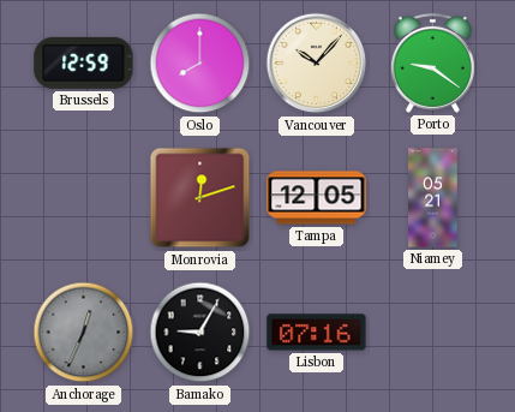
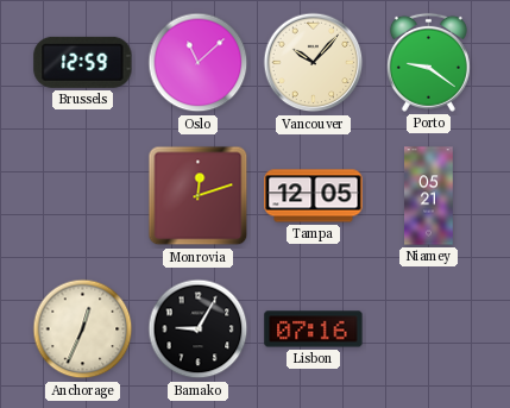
Oslo: 8:00 -> 11:08 (199, 63)
Anchorage dial: grey -> cream (83, 329)
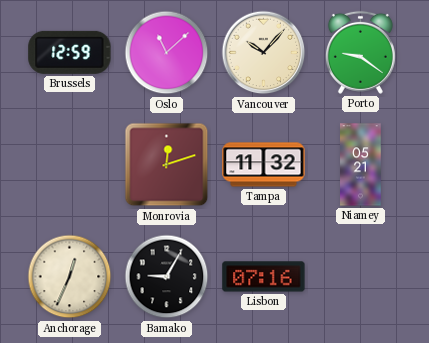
Tampa: 12:05 -> 11:32 (264, 165)
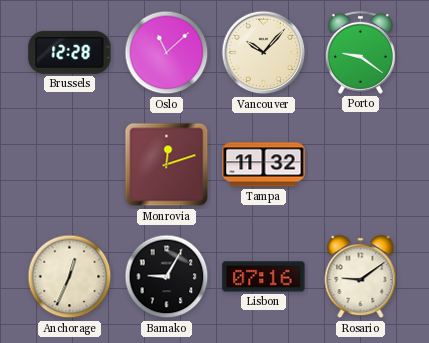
Brussels: 12:59 -> 12:28 (70, 52)
Niamey: 05:21 -> none (361, 165)
Rosario: none -> 9:09 (361, 277)
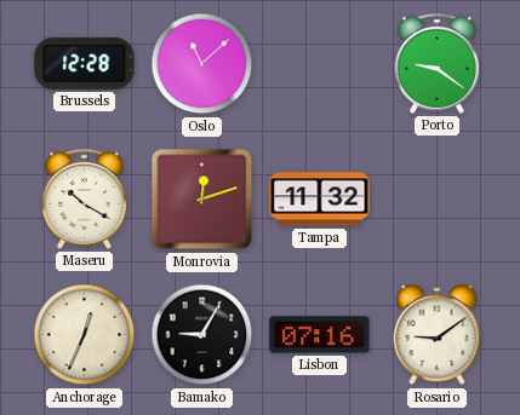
Vancouver: 10:07 -> none (264, 53)
Maseru: none -> 10:20 (84, 198)
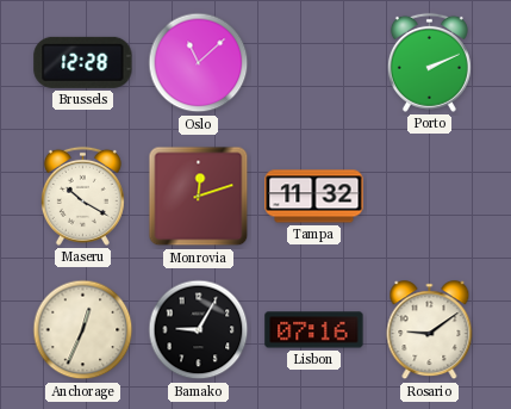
Porto: 9:21 -> 2:11 (429, 62)
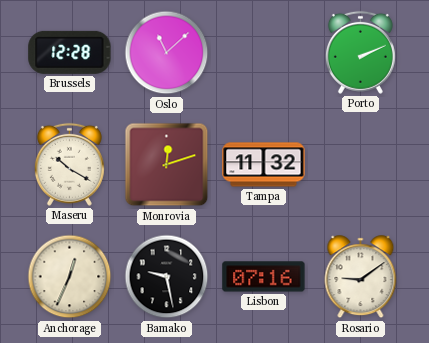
Bamako: 9:05 -> 9:28 (167, 277)
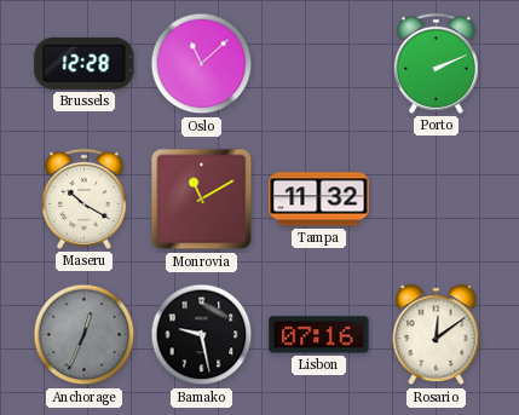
Monrovia: 12:12 -> 11:10 (202, 200)
Anchorage dial: cream -> grey (85, 335)
Rosario: 9:09 -> 12:09 (437, 335)
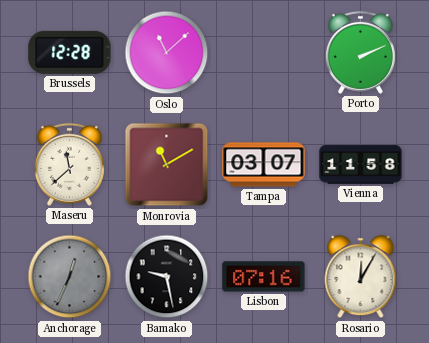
Maseru: 10:20 -> 11:38 (69, 164)
Tampa: 11:32 -> 03:07 (264, 165)
Vienna: none -> 11:58 (361, 165)
Rosario: 12:09 -> 12:05 (361, 277)
